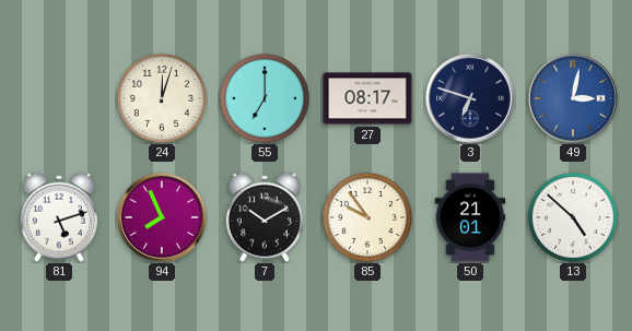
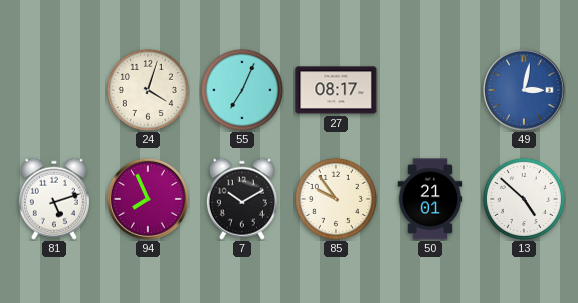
24: 12:03 -> 4:03 (148, 90)
55: 7:00 -> 7:04 (242, 90)
3: 6:48 -> none (470, 98)
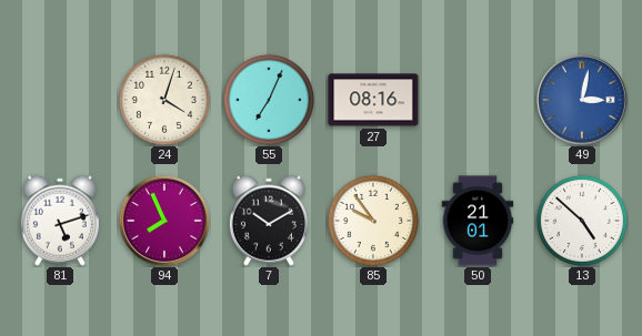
27: 08:17 -> 08:16 (373, 100)
